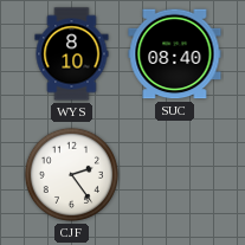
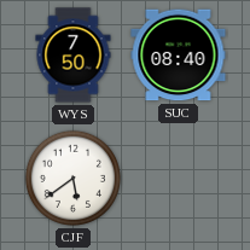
WYS: 8:10 -> 7:50 (74, 56)
CJF: 2:24 -> 5:39 (72, 178)
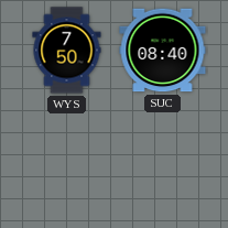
CJF: 5:39 -> none (72, 178)
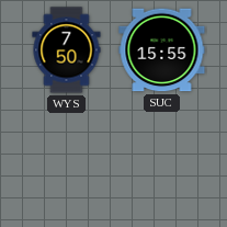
SUC: 08:40 -> 15:55 (162, 50)
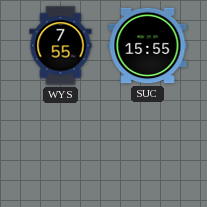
WYS: 7:50 -> 7:55 (61, 46)
